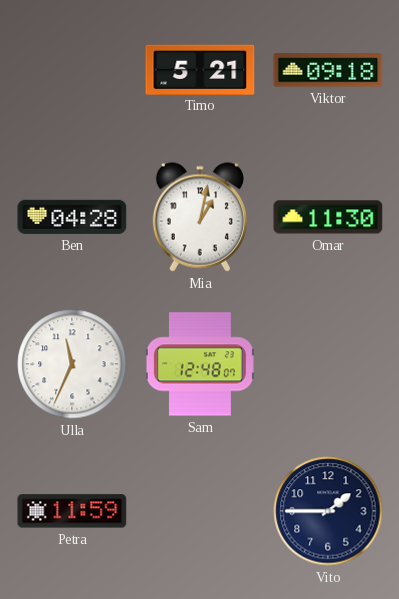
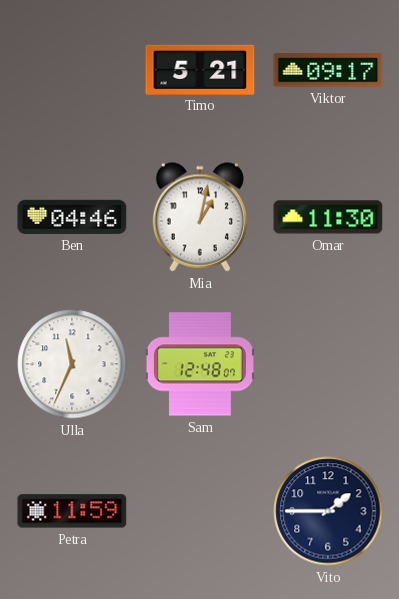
Viktor: 09:18 -> 09:17 (328, 70)
Ben: 04:28 -> 04:46 (72, 217)
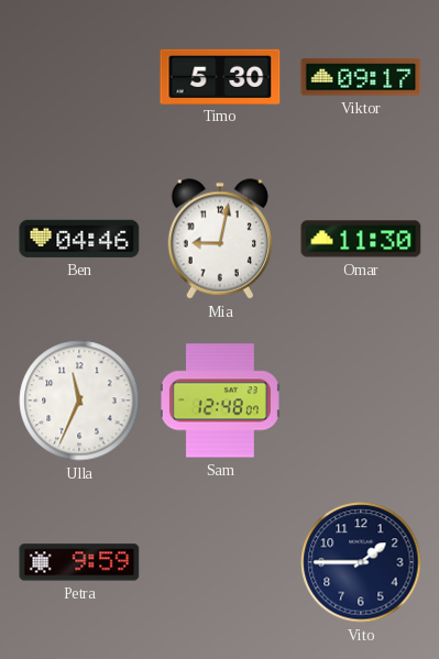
Timo: 5:21 -> 5:30 (220, 76)
Mia: 1:02 -> 9:02 (220, 239)
Petra: 11:59 -> 9:59 (79, 562)
